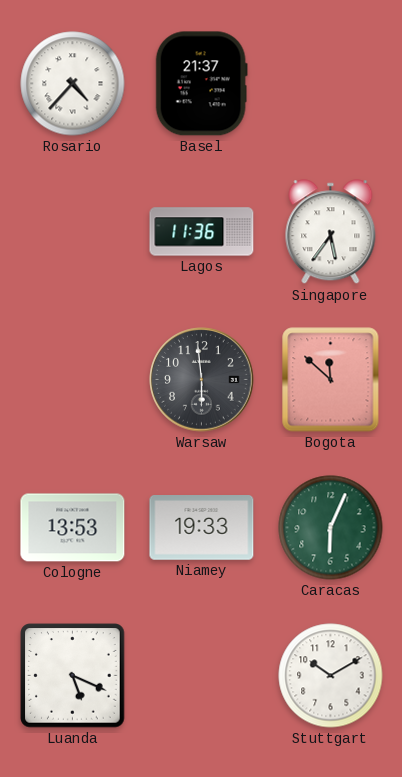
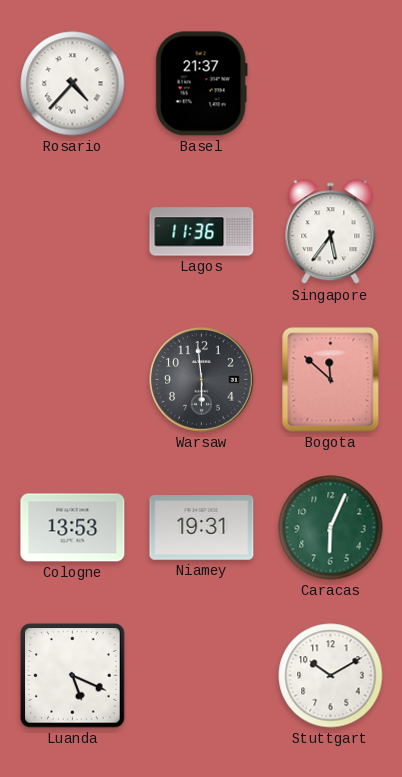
Niamey: 19:33 -> 19:31 (202, 528)
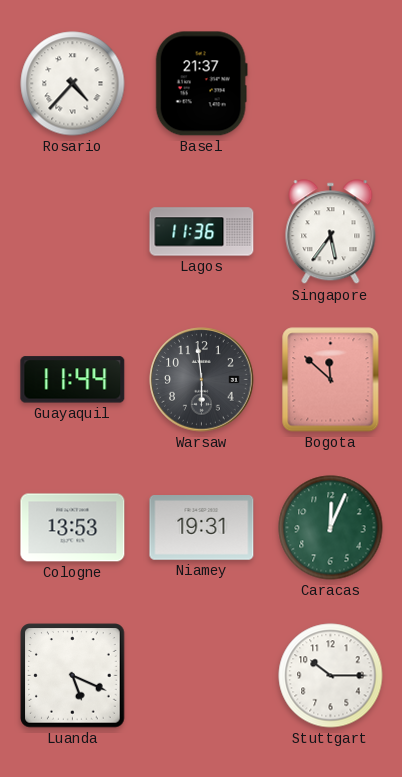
Guayaquil: none -> 11:44 (73, 380)
Caracas: 6:04 -> 12:04 (331, 528)
Stuttgart: 10:10 -> 10:15 (331, 676)
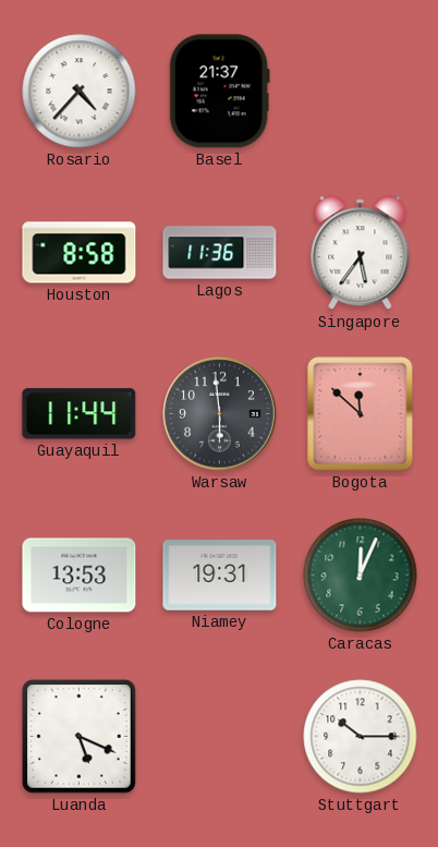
Houston: none -> 8:58 (80, 253)
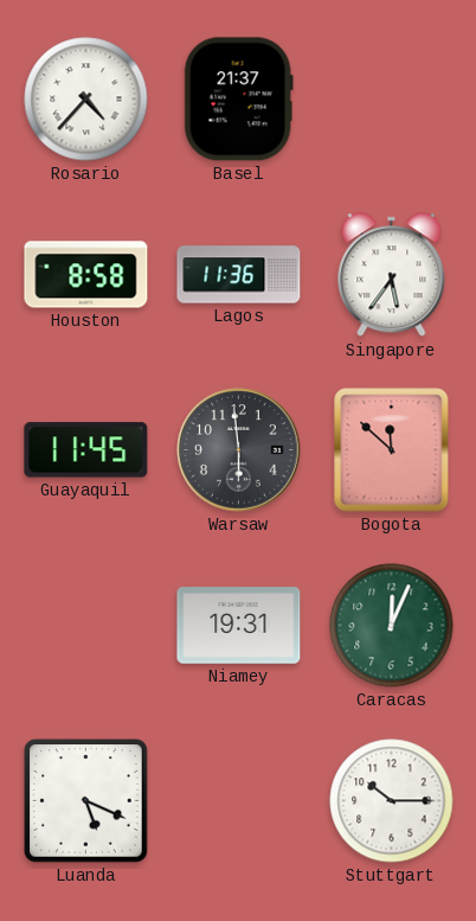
Guayaquil: 11:44 -> 11:45 (86, 450)
Cologne: 13:53 -> none (80, 576)
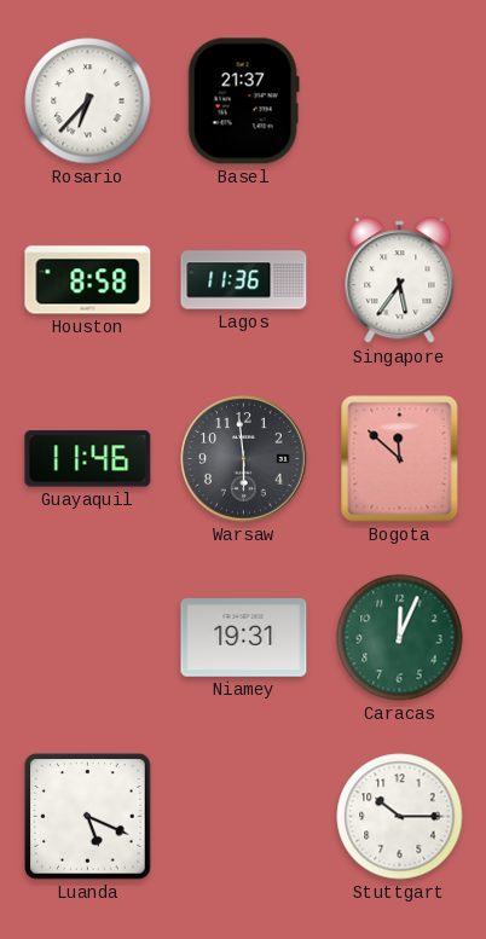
Rosario: 4:37 -> 6:37 (88, 102)
Guayaquil: 11:45 -> 11:46 (88, 459)
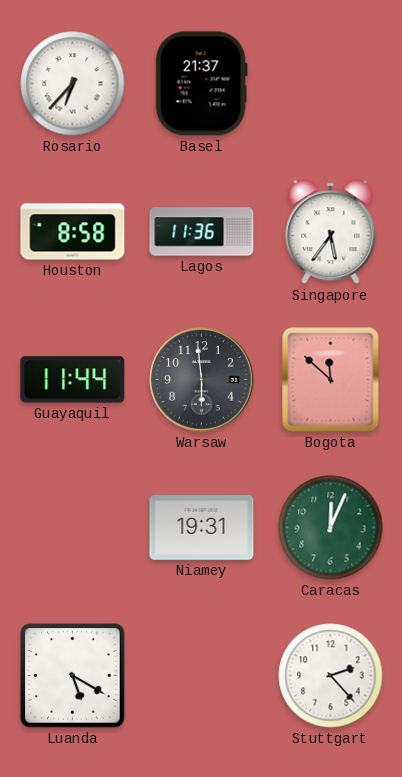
Guayaquil: 11:46 -> 11:44 (73, 380)
Luanda: 5:19 -> 5:20 (73, 676)
Stuttgart: 10:15 -> 2:23 (331, 676)
